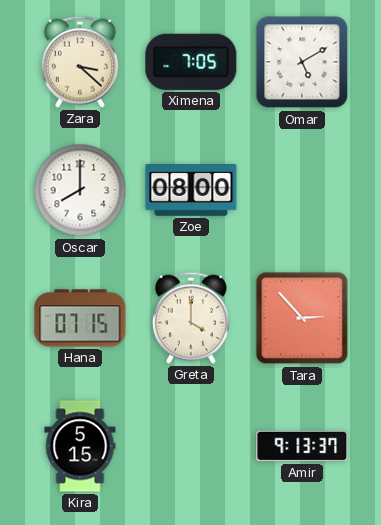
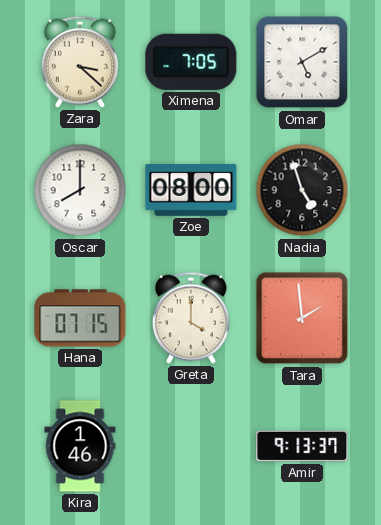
Nadia: none -> 4:57 (302, 190)
Tara: 2:53 -> 1:59 (302, 318)
Kira: 5:15 -> 1:46 (80, 446)
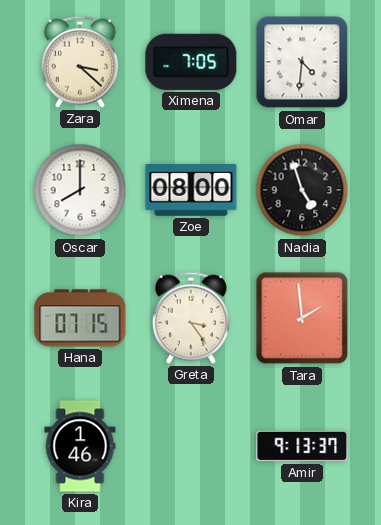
Omar: 5:10 -> 4:31 (302, 62)
Greta: 4:00 -> 3:24 (191, 318)
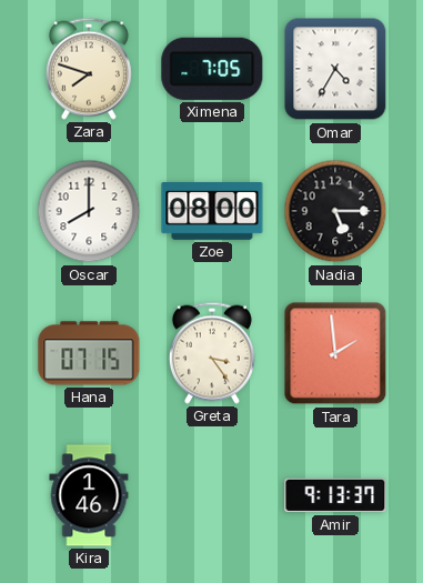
Zara: 3:22 -> 7:48 (89, 69)
Omar: 4:31 -> 4:35 (335, 69)
Nadia: 4:57 -> 5:15 (335, 211)
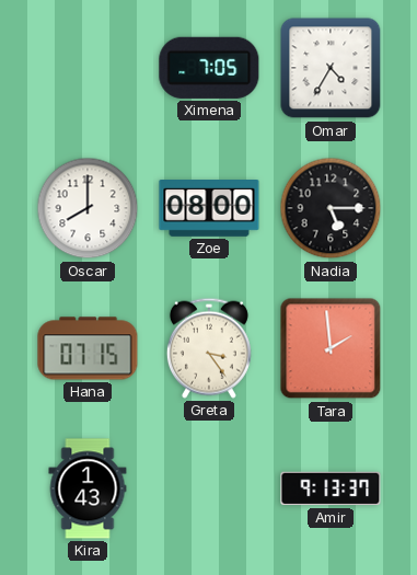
Zara: 7:48 -> none (89, 69)
Kira: 1:46 -> 1:43 (88, 488)
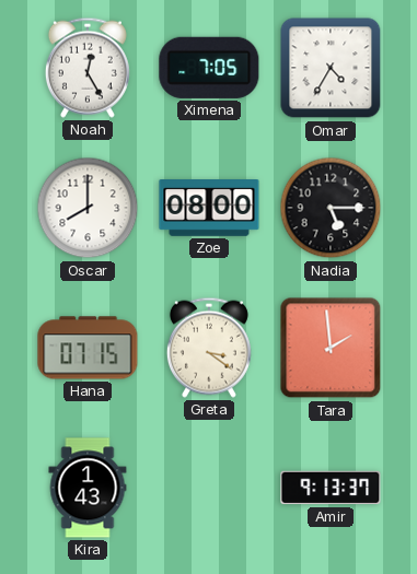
Noah: none -> 12:25 (88, 68)
Greta: 3:24 -> 3:21 (209, 348)
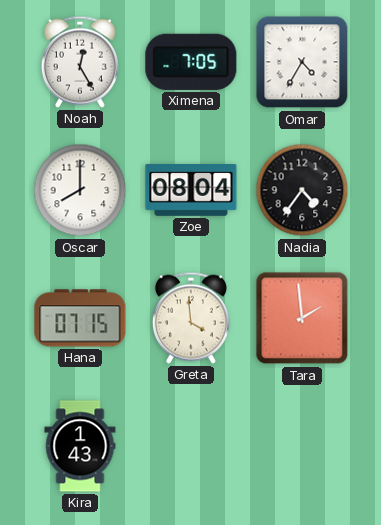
Zoe: 08:00 -> 08:04 (191, 191)
Nadia: 5:15 -> 4:36 (302, 190)
Greta: 3:21 -> 3:59 (191, 318)
Amir: 9:13 -> none (331, 488)
